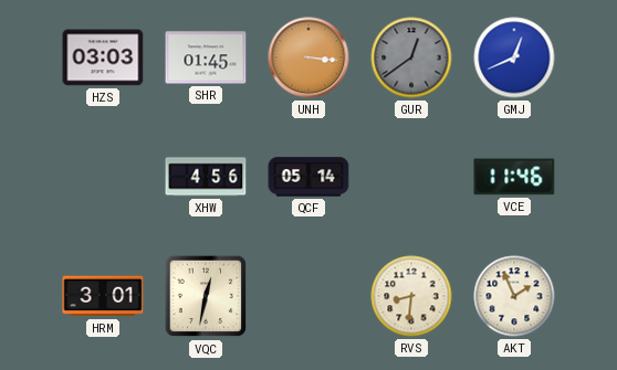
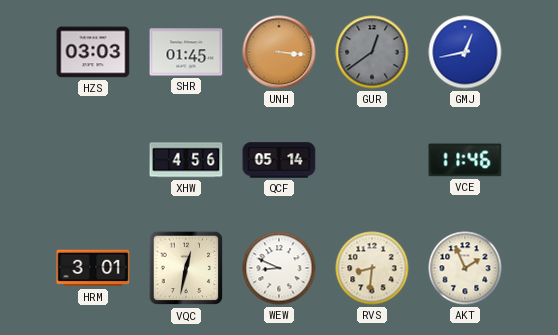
GMJ: 12:41 -> 12:43 (465, 52)
WEW: none -> 8:49 (279, 268)
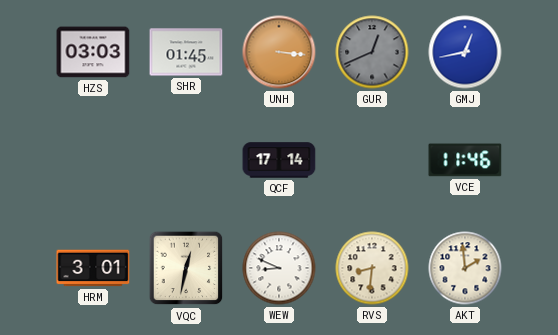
GUR: 12:39 -> 12:41 (372, 52)
XHW: 4:56 -> none (186, 160)
QCF: 05:14 -> 17:14 (279, 160)
AKT: 1:56 -> 1:59 (465, 268)
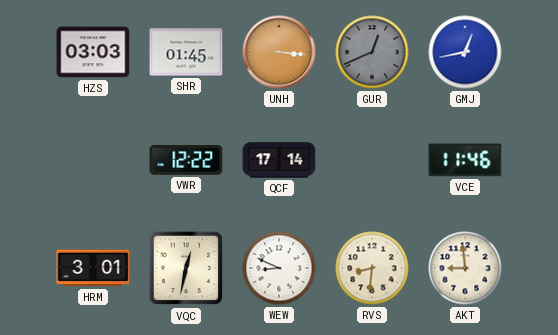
VWR: none -> 12:22 (186, 161)
AKT: 1:59 -> 8:59 (465, 268)
